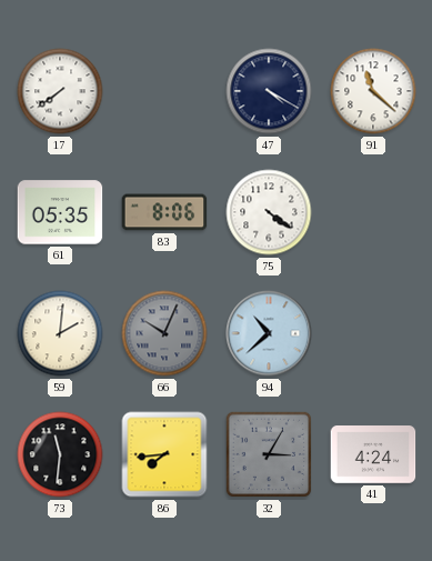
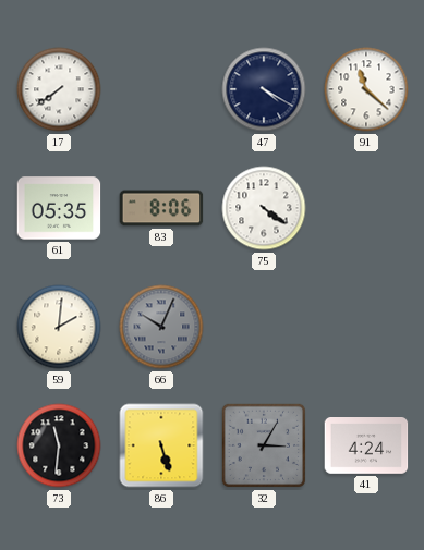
94: 10:38 -> none (269, 333)
86: 7:44 -> 5:27 (161, 445)
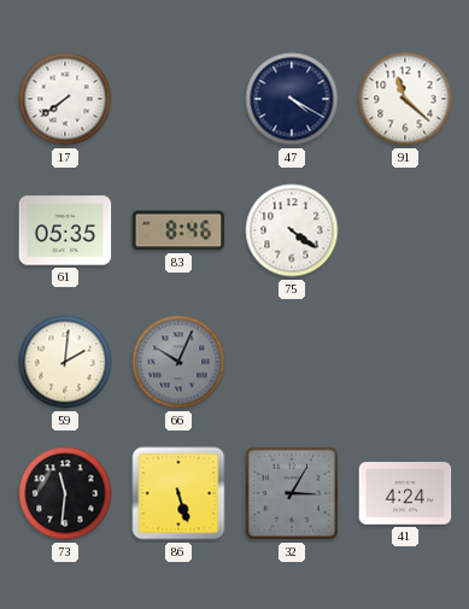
83: 8:06 -> 8:46 (178, 230)
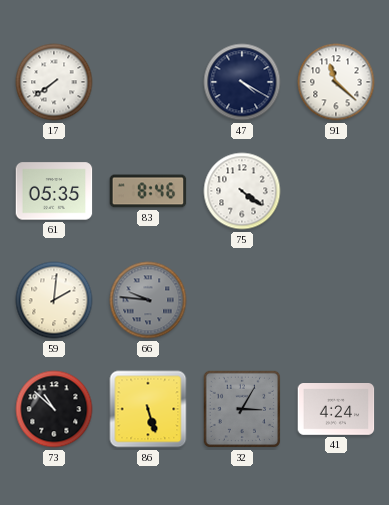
66: 10:04 -> 9:46 (148, 300)
73: 11:31 -> 10:52 (54, 409)
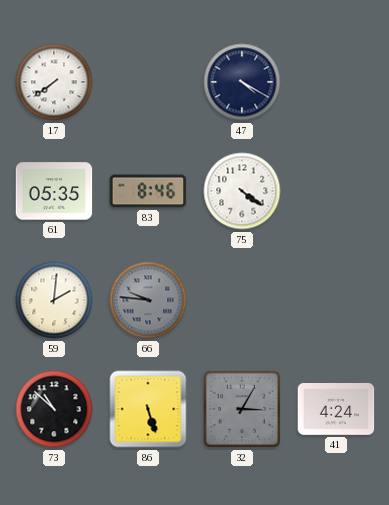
91: 11:22 -> none (336, 82)
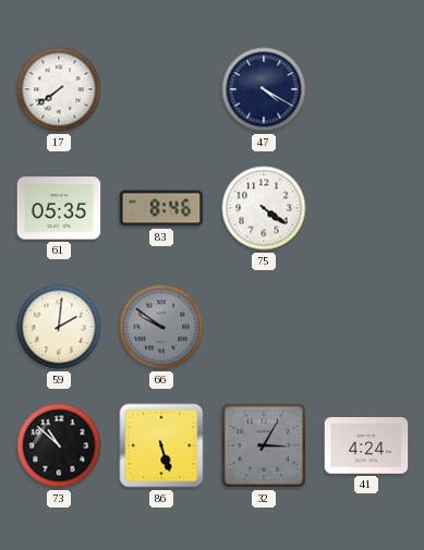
66: 9:46 -> 9:51 (161, 327)
